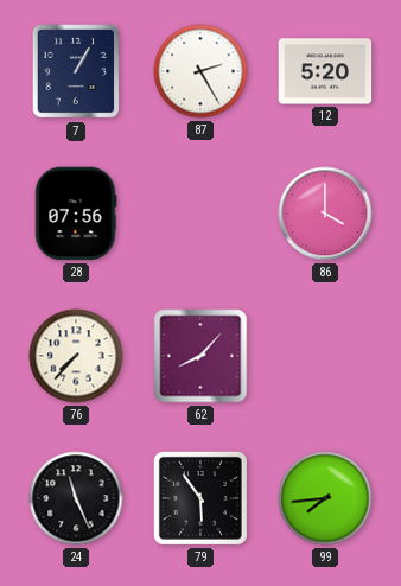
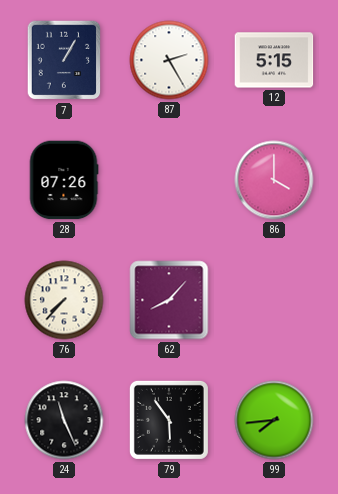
12: 5:20 -> 5:15 (274, 60)
28: 07:56 -> 07:26 (64, 180)
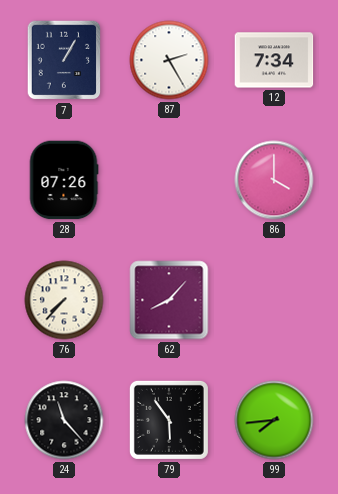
12: 5:15 -> 7:34 (274, 60)
24: 11:26 -> 11:23 (64, 420)
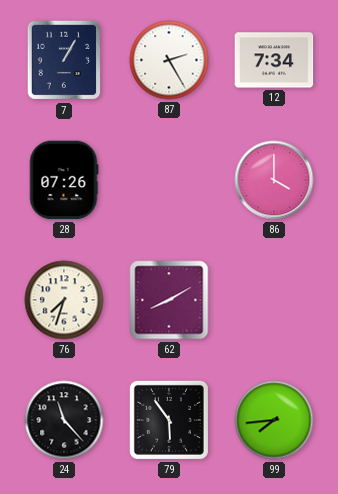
76: 7:37 -> 7:33 (64, 300)
62: 8:07 -> 8:10 (169, 300)
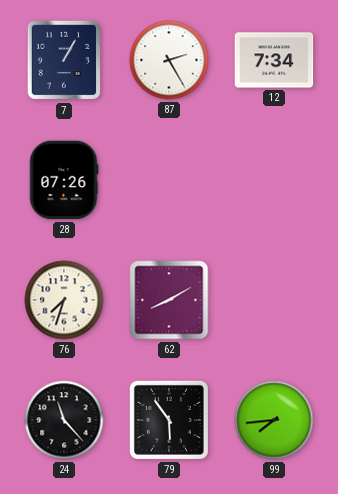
86: 4:00 -> none (274, 180)
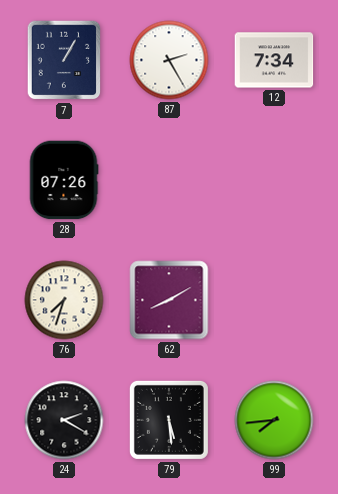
24: 11:23 -> 2:20 (64, 420)
79: 5:54 -> 5:29 (169, 420)
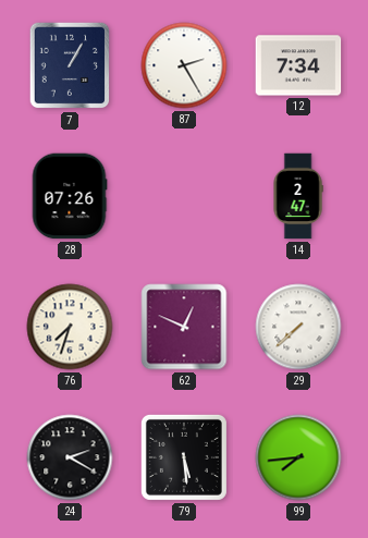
14: none -> 2:47 (298, 196)
62: 8:10 -> 12:49 (184, 327)
29: none -> 7:38 (298, 327)
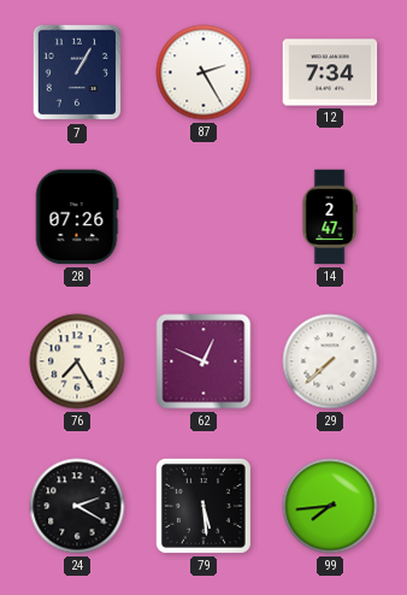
76: 7:33 -> 7:25 (77, 361)
